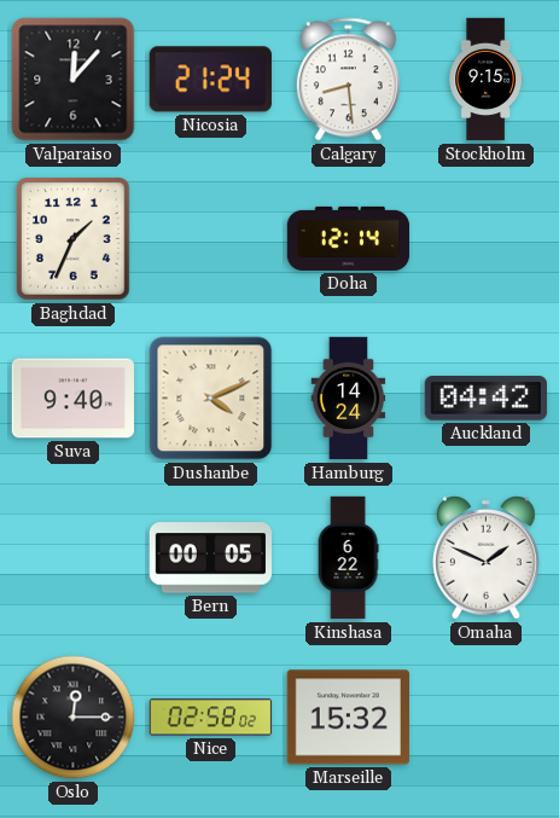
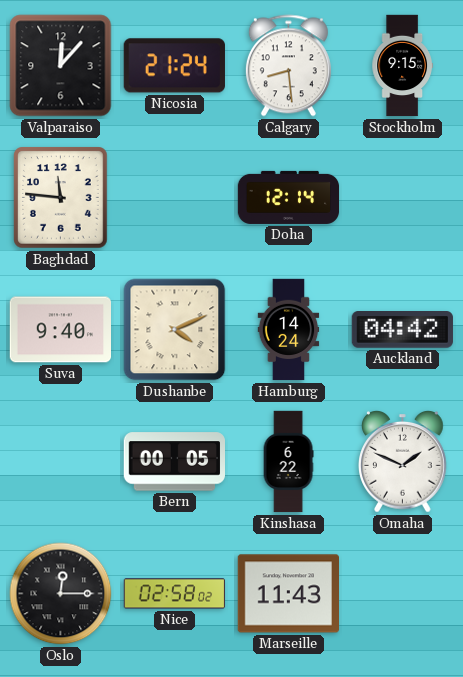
Baghdad: 1:34 -> 11:46 (61, 198)
Marseille: 15:32 -> 11:43 (288, 594)
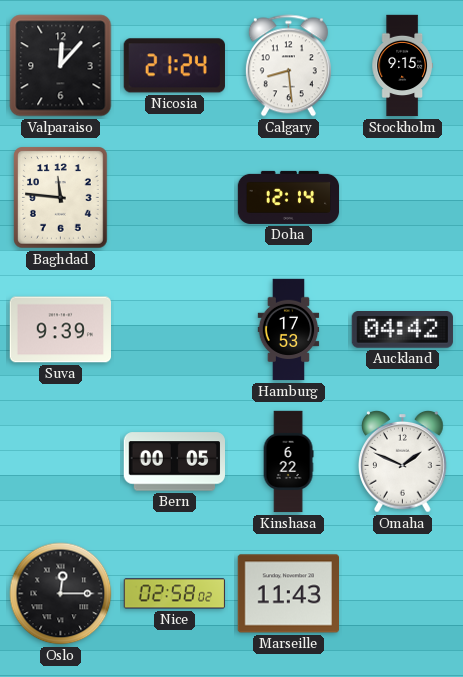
Suva: 9:40 -> 9:39 (60, 330)
Dushanbe: 4:11 -> none (175, 330)
Hamburg: 14:24 -> 17:53 (289, 330)
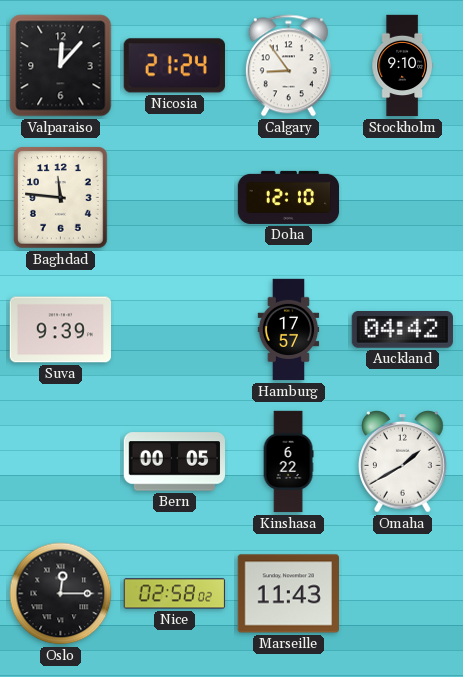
Calgary: 8:29 -> 8:54 (288, 66)
Stockholm: 9:15 -> 9:10 (402, 66)
Doha: 12:14 -> 12:10 (289, 197)
Hamburg: 17:53 -> 17:57 (289, 330)
Omaha: 1:49 -> 1:40 (403, 462)
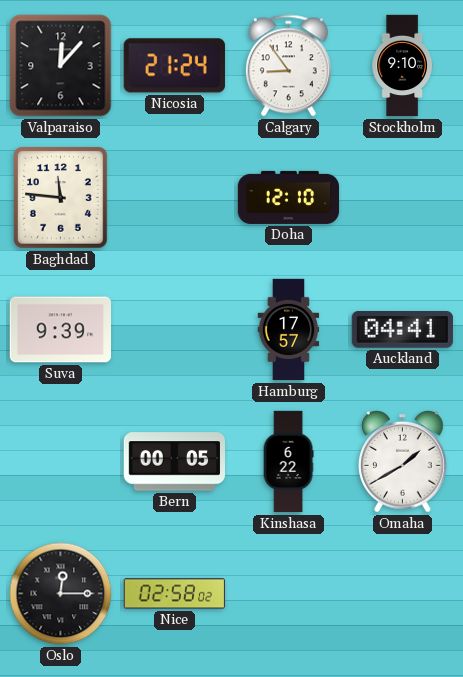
Auckland: 04:42 -> 04:41 (402, 330)
Marseille: 11:43 -> none (288, 594)
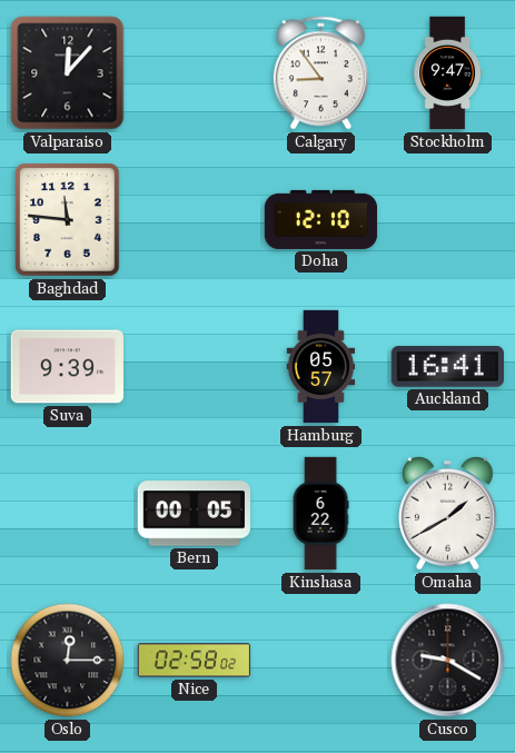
Nicosia: 21:24 -> none (174, 66)
Stockholm: 9:10 -> 9:47 (447, 73)
Hamburg: 17:57 -> 05:57 (321, 367)
Auckland: 04:41 -> 16:41 (447, 367)
Cusco: none -> 9:20 (448, 661)
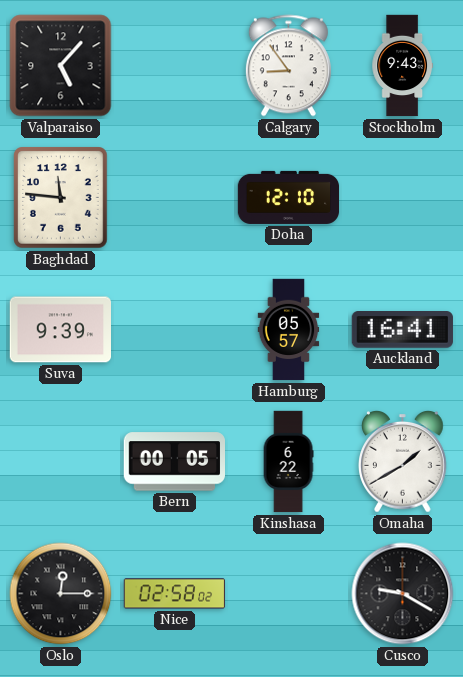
Valparaiso: 12:07 -> 5:07 (61, 66)
Stockholm: 9:47 -> 9:43 (402, 66)
